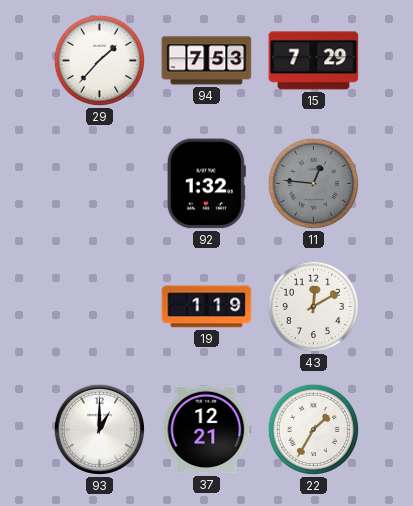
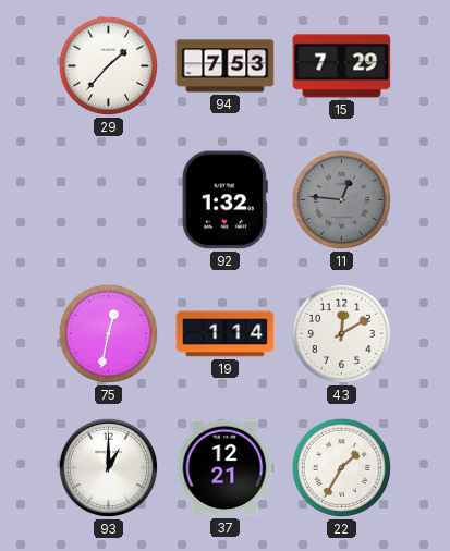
75: none -> 12:32 (108, 333)
19: 1:19 -> 1:14 (226, 334)
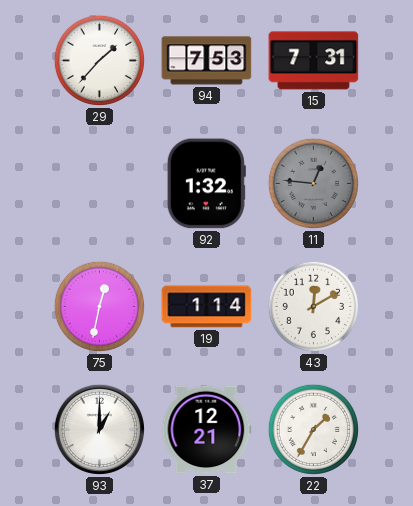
15: 7:29 -> 7:31 (314, 61)
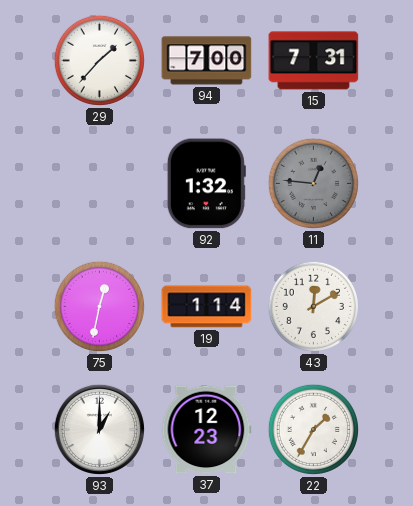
94: 7:53 -> 7:00 (207, 61)
37: 12:21 -> 12:23 (207, 430)
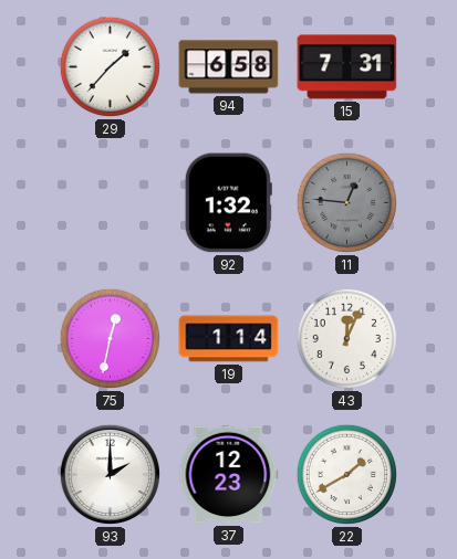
94: 7:00 -> 6:58 (229, 67)
43: 12:10 -> 12:04 (346, 338)
93: 1:00 -> 2:00 (110, 474)
22: 1:35 -> 1:40 (346, 474)
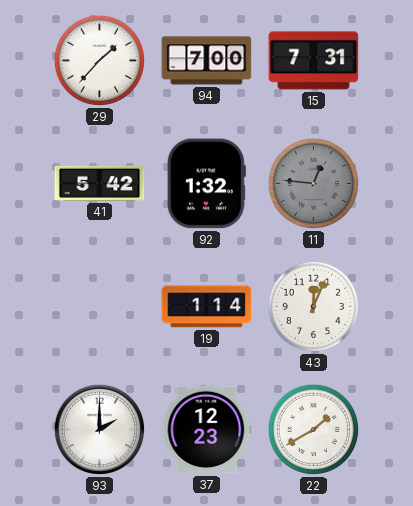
94: 6:58 -> 7:00 (207, 61)
41: none -> 5:42 (100, 183)
75: 12:32 -> none (110, 338)
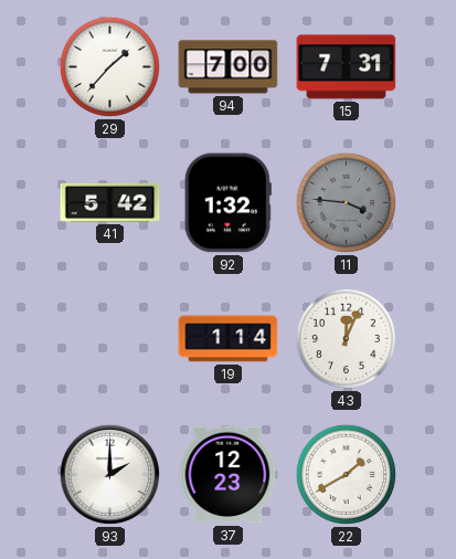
11: 12:46 -> 3:46 (346, 202)
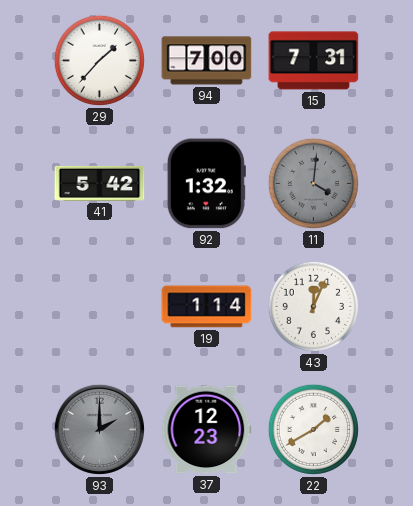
11: 3:46 -> 4:01 (313, 183)
93 dial: white -> grey (99, 429)
